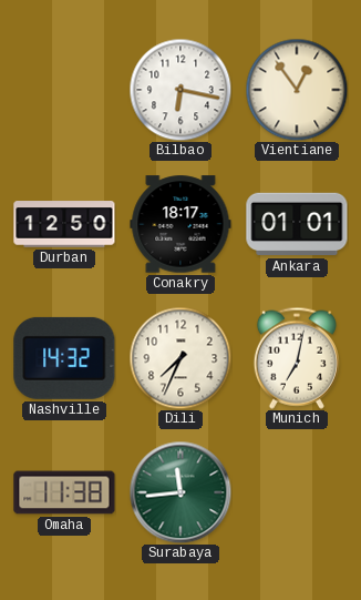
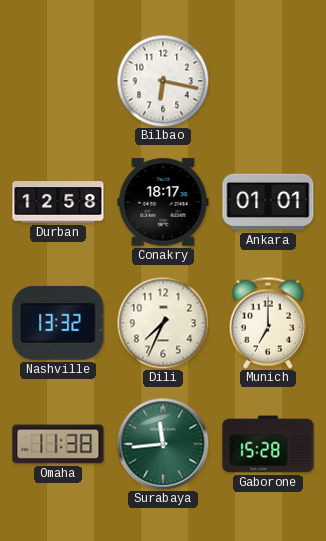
Vientiane: 12:54 -> none (297, 90)
Durban: 12:50 -> 12:58 (58, 202)
Nashville: 14:32 -> 13:32 (58, 323)
Munich: 7:02 -> 7:00 (268, 323)
Gaborone: none -> 15:28 (268, 444)
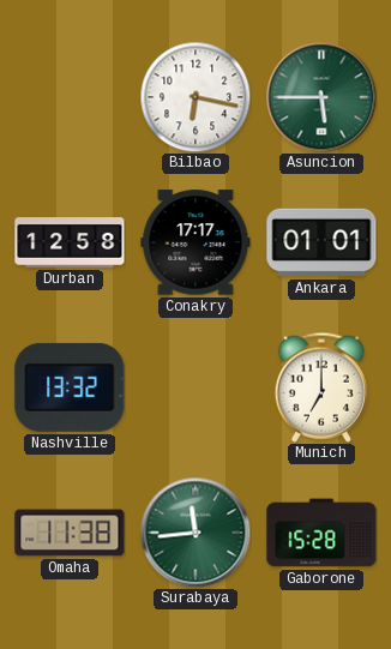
Asuncion: none -> 5:45 (321, 97)
Conakry: 18:17 -> 17:17 (195, 242)
Dili: 7:34 -> none (163, 323)
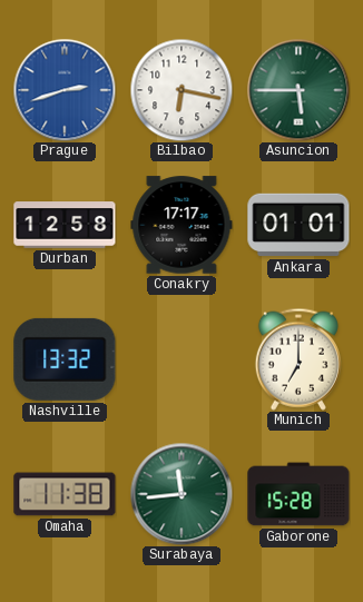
Prague: none -> 2:42 (65, 90)
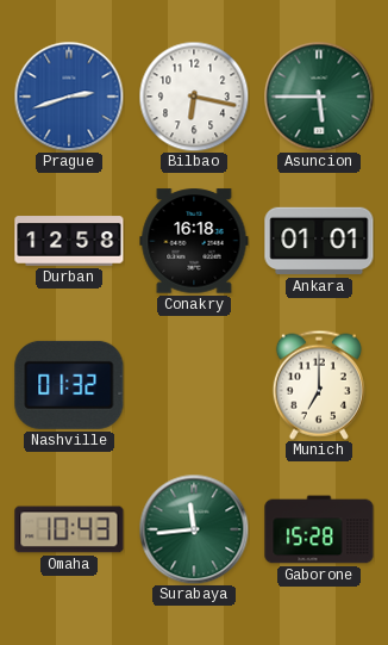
Conakry: 17:17 -> 16:18 (194, 241)
Nashville: 13:32 -> 01:32 (69, 385)
Omaha: 11:38 -> 10:43 (69, 529)
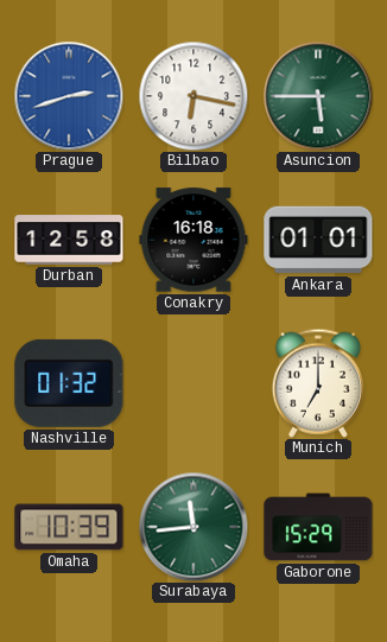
Omaha: 10:43 -> 10:39 (69, 527)
Gaborone: 15:28 -> 15:29 (318, 527)
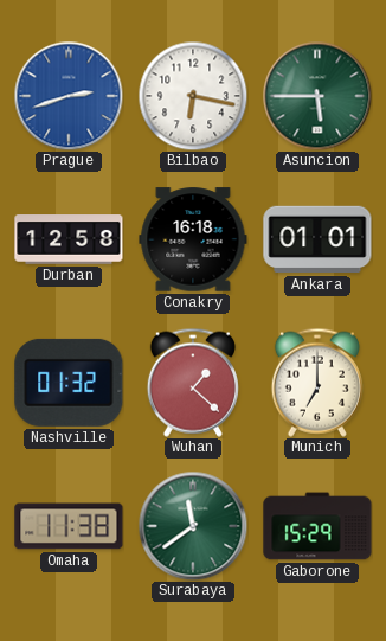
Wuhan: none -> 1:22 (193, 383)
Omaha: 10:39 -> 11:38 (69, 526)
Surabaya: 11:44 -> 11:39 (193, 526)
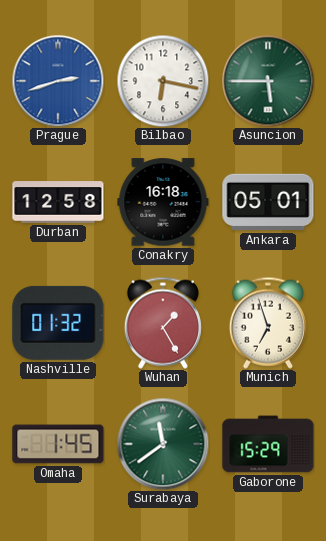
Ankara: 01:01 -> 05:01 (268, 202)
Wuhan: 1:22 -> 1:25 (163, 323)
Munich: 7:00 -> 6:57 (268, 323)
Omaha: 11:38 -> 1:45 (58, 444)
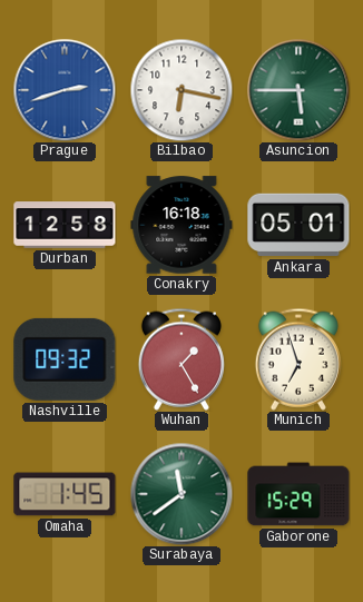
Nashville: 01:32 -> 09:32 (65, 359)
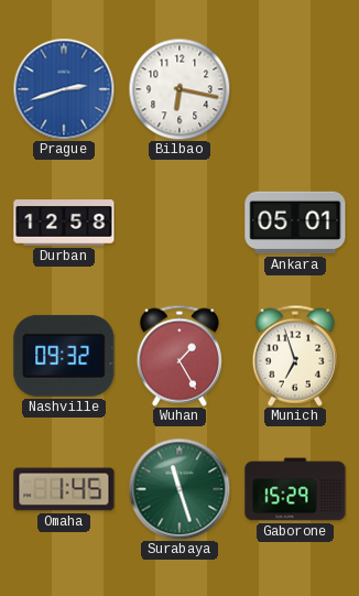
Asuncion: 5:45 -> none (298, 90)
Conakry: 16:18 -> none (181, 225)
Surabaya: 11:39 -> 11:27 (179, 489)
